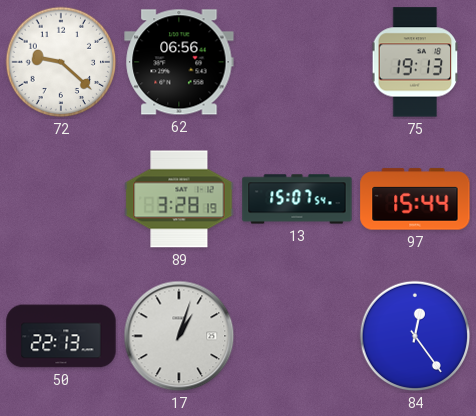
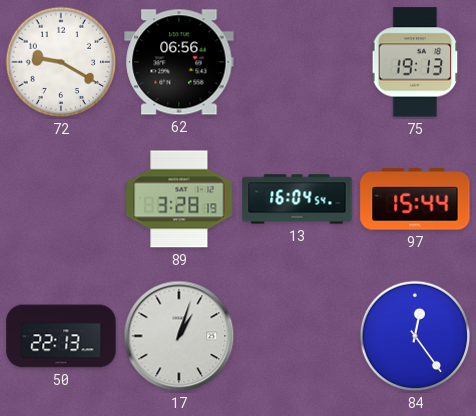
72: 9:22 -> 9:20 (61, 62)
13: 15:07 -> 16:04 (297, 199)
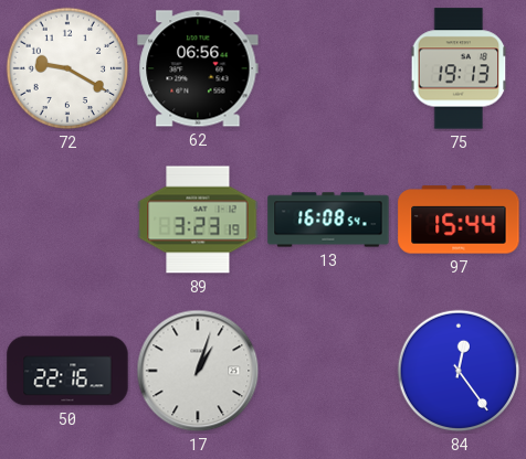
89: 3:28 -> 3:23 (198, 220)
13: 16:04 -> 16:08 (328, 220)
50: 22:13 -> 22:16 (67, 371)
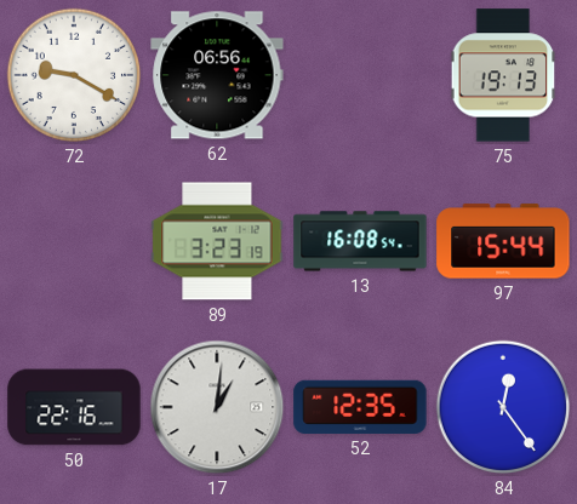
17: 1:03 -> 1:01 (217, 407)
52: none -> 12:35 (360, 407)
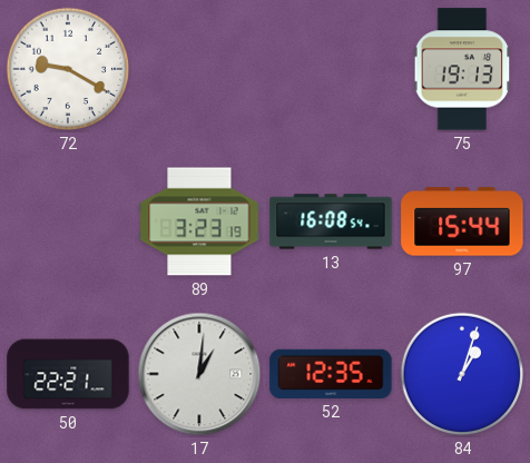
62: 06:56 -> none (217, 75)
50: 22:16 -> 22:21 (68, 374)
84: 12:24 -> 1:03 (462, 374)
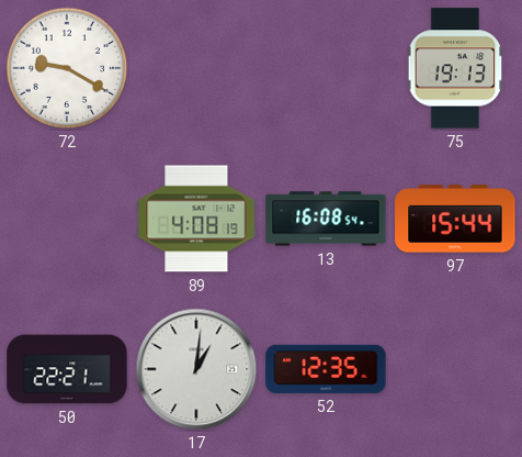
89: 3:23 -> 4:08 (196, 219)
84: 1:03 -> none (462, 374)
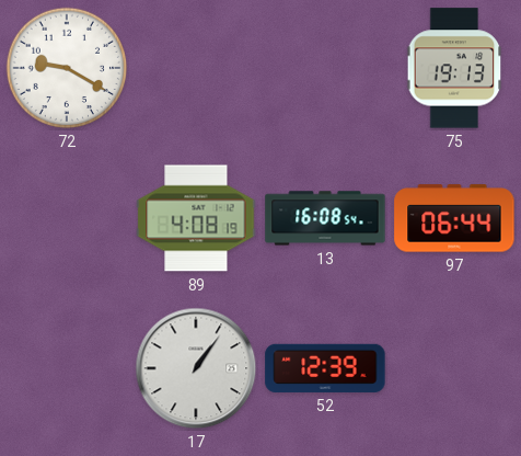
97: 15:44 -> 06:44 (454, 218)
50: 22:21 -> none (67, 369)
17: 1:01 -> 1:06 (196, 368)
52: 12:35 -> 12:39 (325, 368)
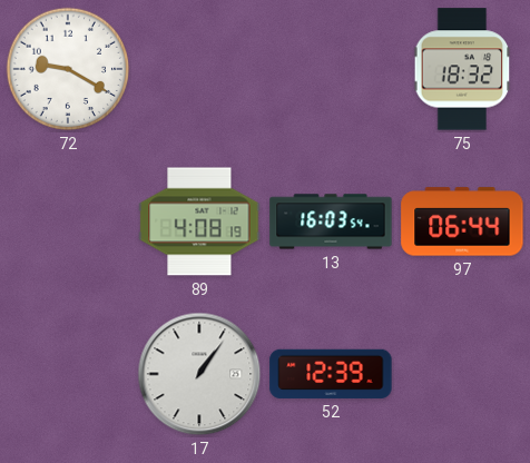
75: 19:13 -> 18:32 (462, 69)
13: 16:08 -> 16:03 (331, 221)
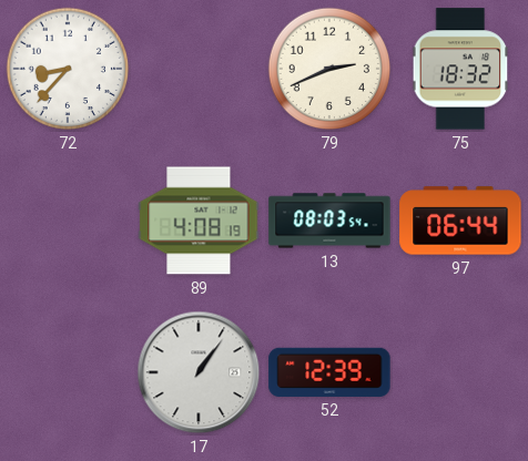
72: 9:20 -> 8:37 (68, 69)
79: none -> 2:41 (329, 69)
13: 16:03 -> 08:03 (329, 221)
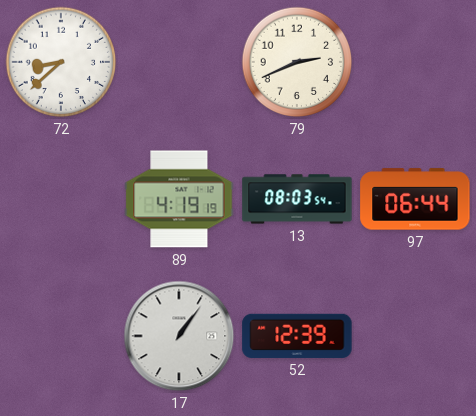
72: 8:37 -> 8:38 (61, 62)
75: 18:32 -> none (460, 69)
89: 4:08 -> 4:19 (179, 199)
